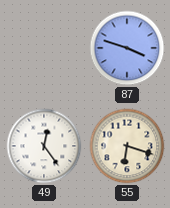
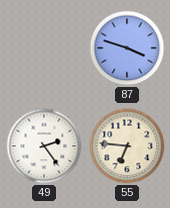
49: 12:24 -> 2:24 (44, 146)
55: 6:18 -> 6:46 (127, 146)
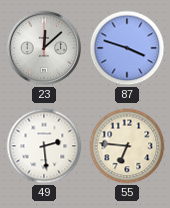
23: none -> 12:08 (44, 48)
49: 2:24 -> 2:29 (44, 146)
